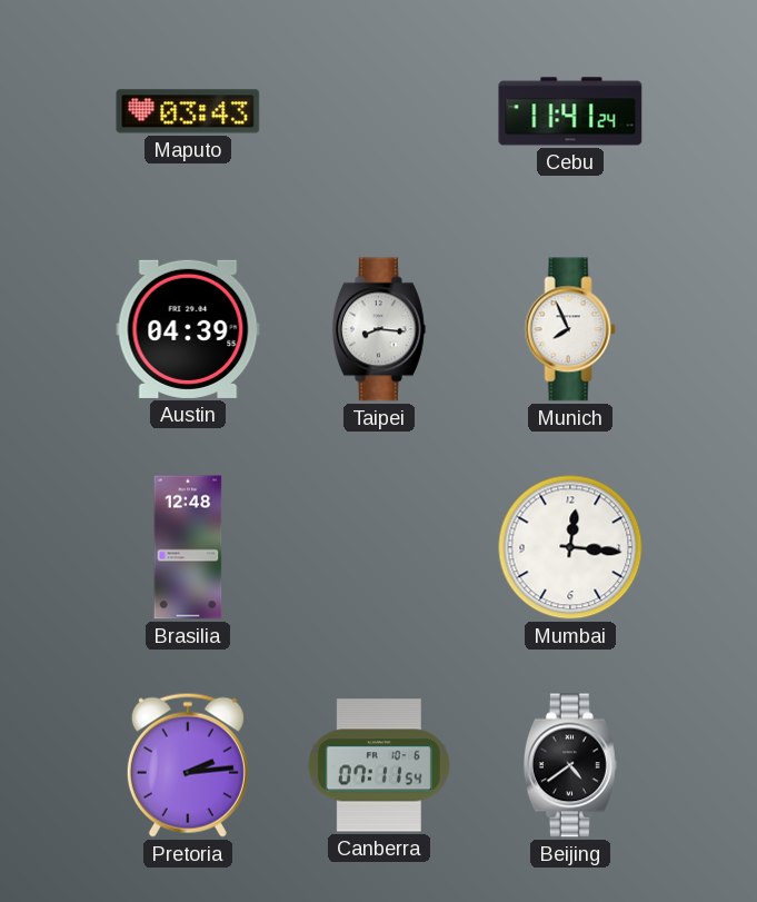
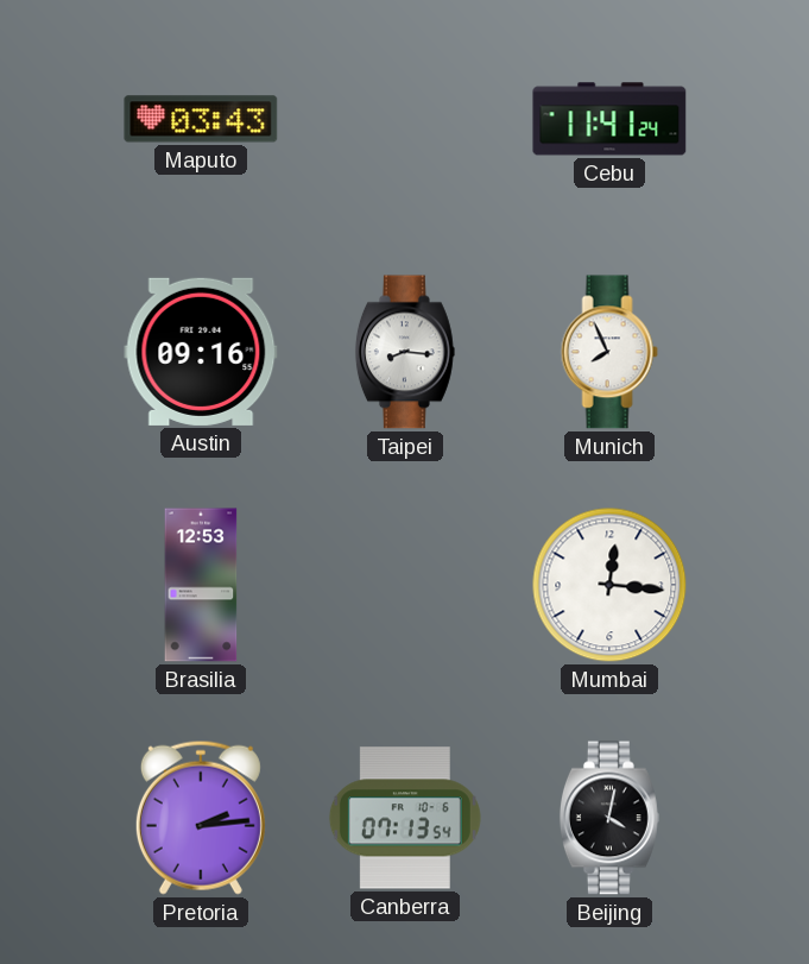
Austin: 04:39 -> 09:16 (201, 352)
Brasilia: 12:48 -> 12:53 (201, 585)
Canberra: 07:11 -> 07:13 (405, 818)
Beijing: 4:39 -> 4:02 (609, 818)
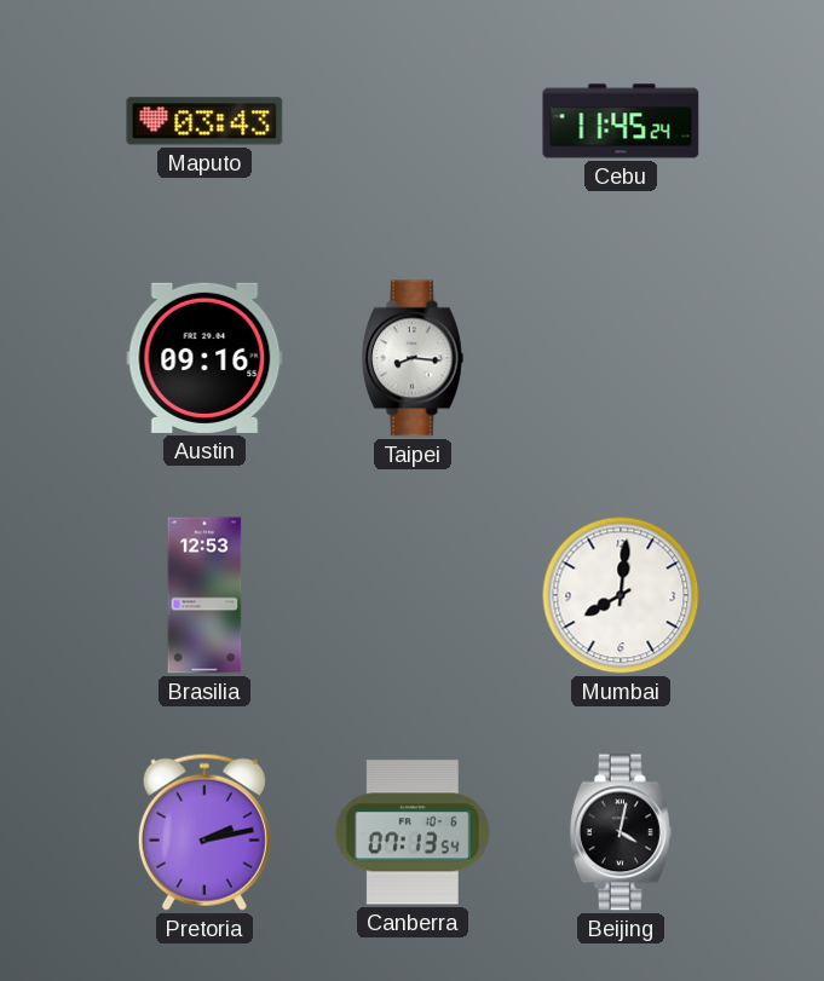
Cebu: 11:41 -> 11:45 (621, 121)
Munich: 7:56 -> none (609, 352)
Mumbai: 12:16 -> 8:01 (621, 595)
Pretoria: 2:14 -> 2:13 (204, 832)
